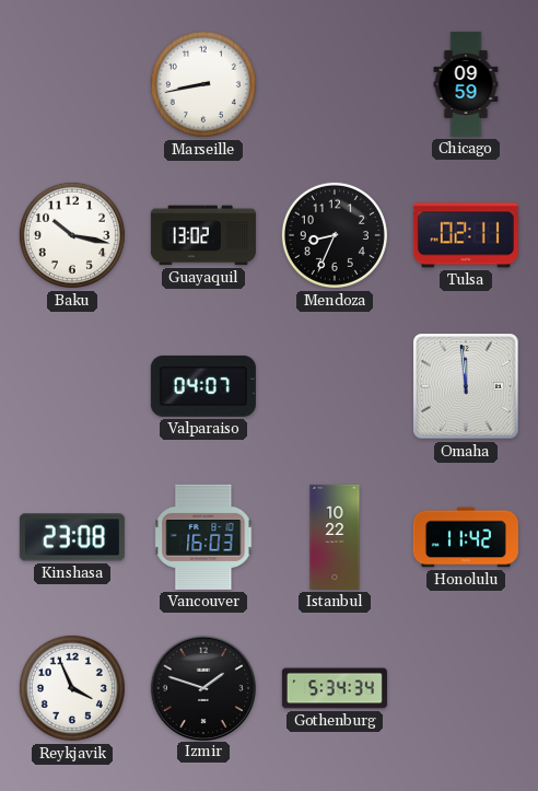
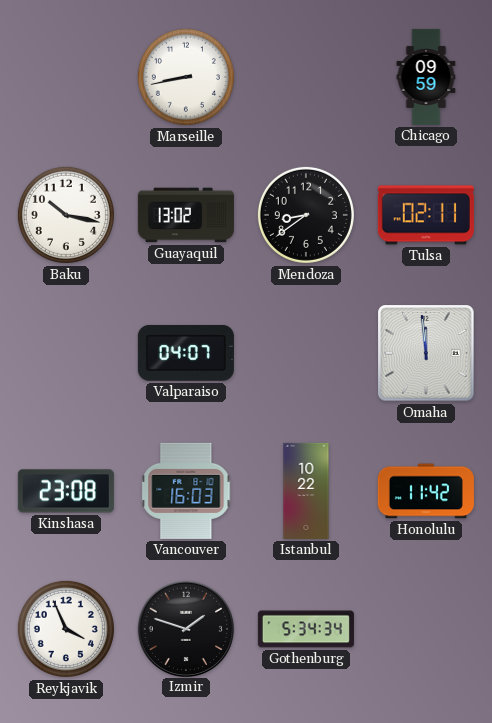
Mendoza: 8:34 -> 8:39 (306, 215)
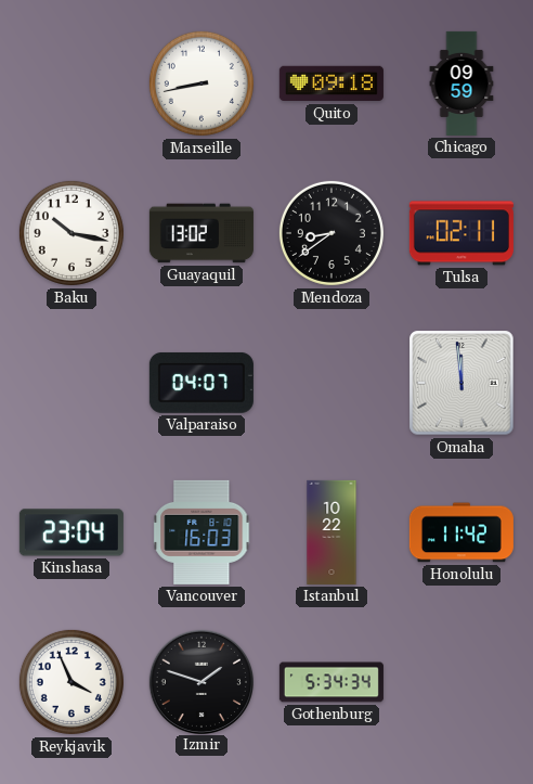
Quito: none -> 09:18 (331, 83)
Kinshasa: 23:08 -> 23:04 (71, 532)
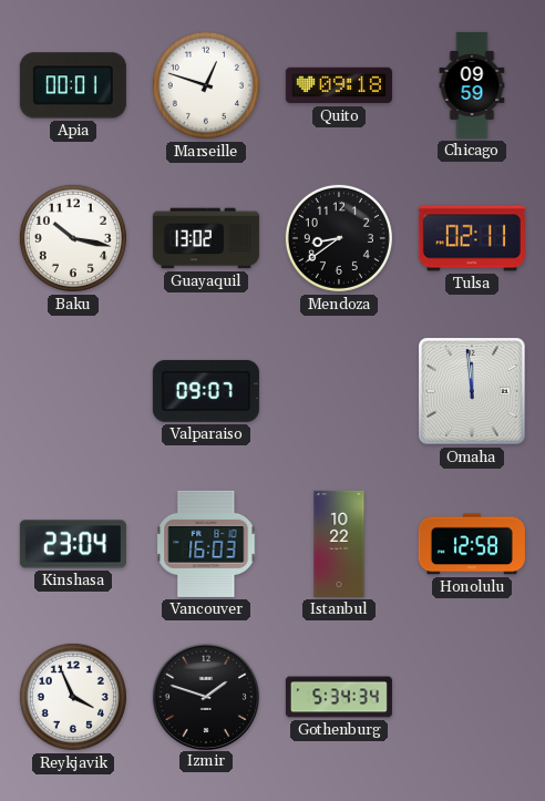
Apia: none -> 00:01 (73, 85)
Marseille: 8:43 -> 12:48 (206, 85)
Valparaiso: 04:07 -> 09:07 (206, 391)
Honolulu: 11:42 -> 12:58 (472, 544)
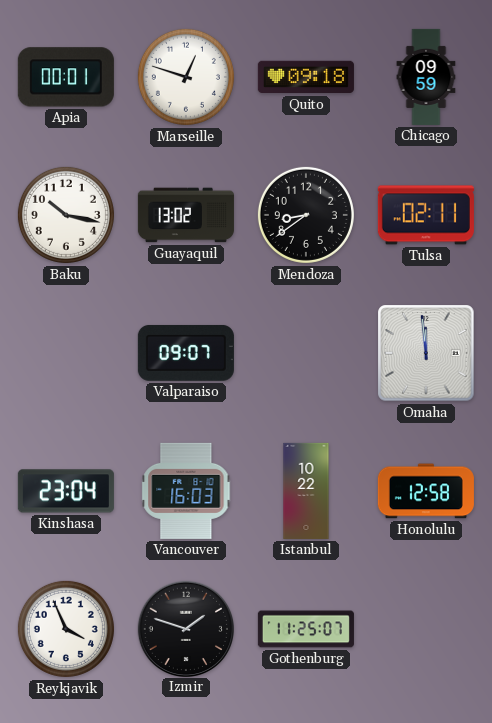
Gothenburg: 5:34 -> 11:25 (306, 629)
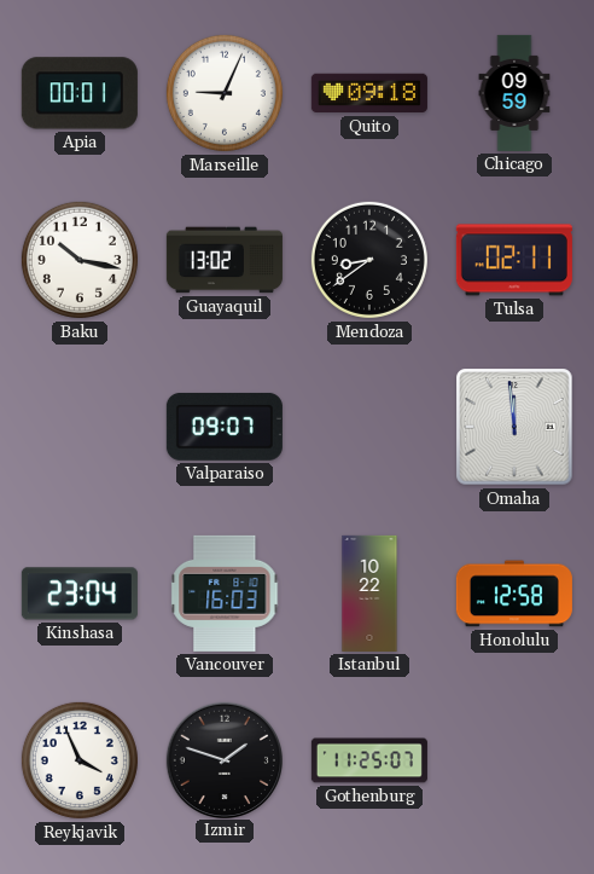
Marseille: 12:48 -> 9:04 (225, 93)
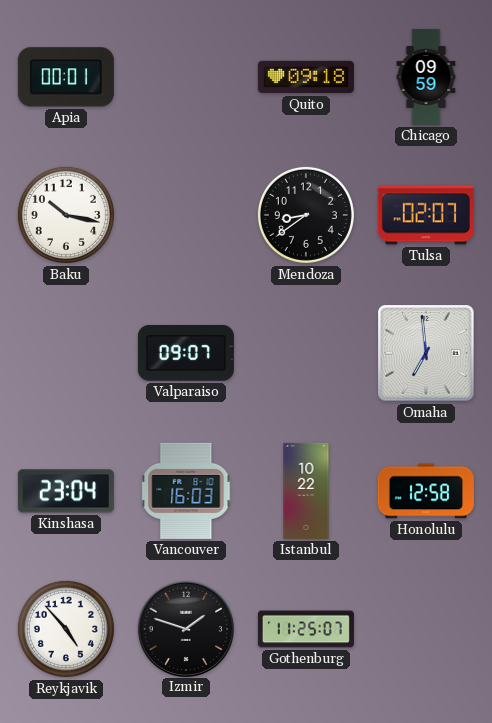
Marseille: 9:04 -> none (225, 93)
Guayaquil: 13:02 -> none (225, 260)
Tulsa: 02:11 -> 02:07 (426, 215)
Omaha: 11:59 -> 6:59 (426, 353)
Reykjavik: 3:56 -> 4:53 (66, 629)
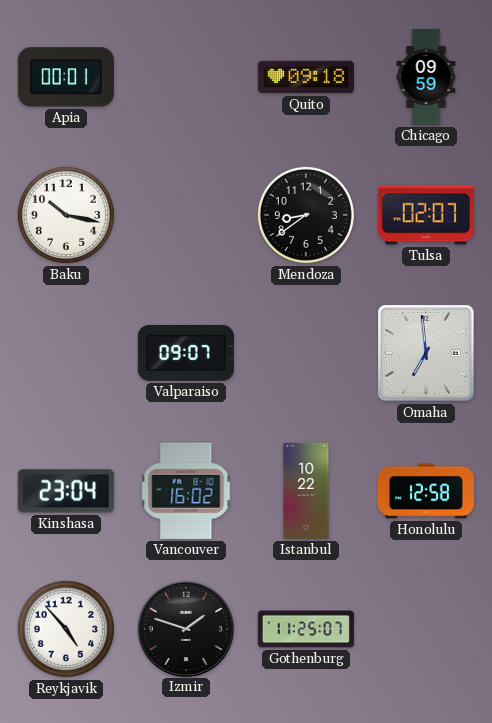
Vancouver: 16:03 -> 16:02 (186, 491)
